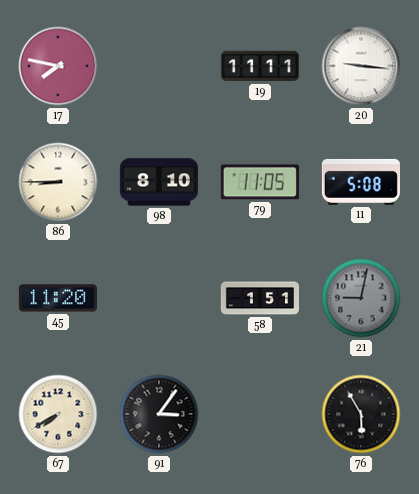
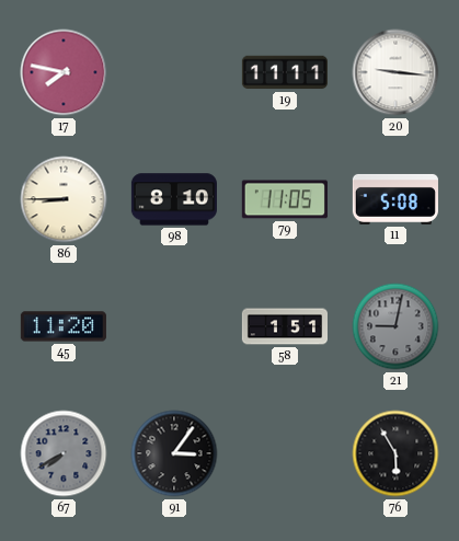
67 dial: cream -> grey (64, 453)
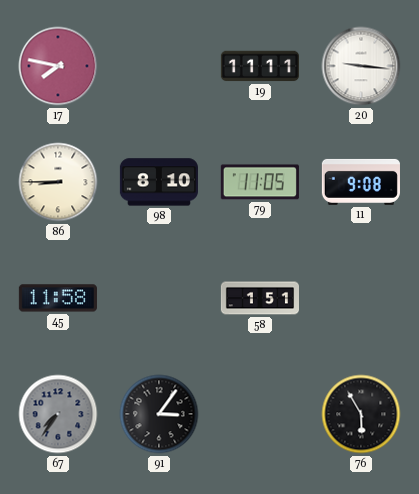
11: 5:08 -> 9:08 (361, 182)
45: 11:20 -> 11:58 (58, 298)
21: 9:02 -> none (395, 326)
67: 7:40 -> 7:36 (58, 414)
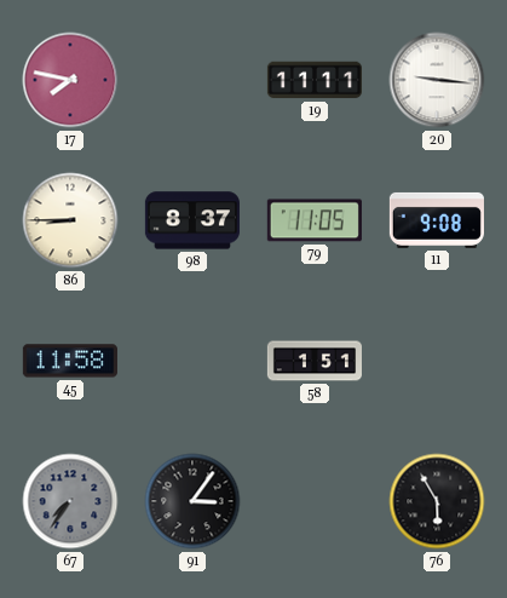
98: 8:10 -> 8:37 (192, 220)
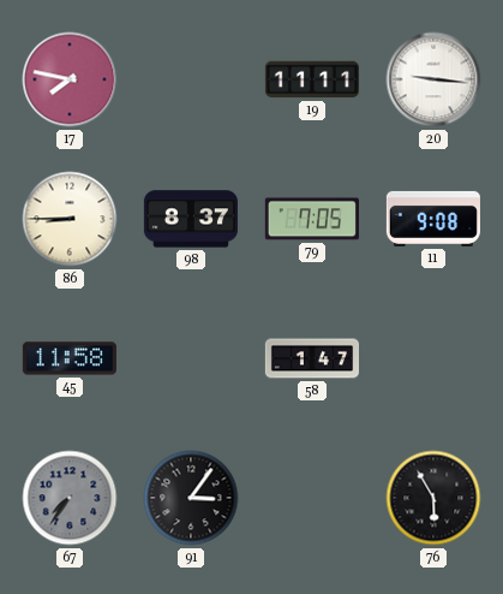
79: 11:05 -> 7:05 (312, 219)
58: 1:51 -> 1:47 (311, 358)
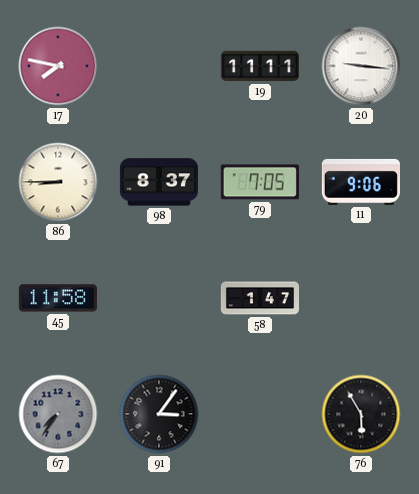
11: 9:08 -> 9:06 (361, 182)
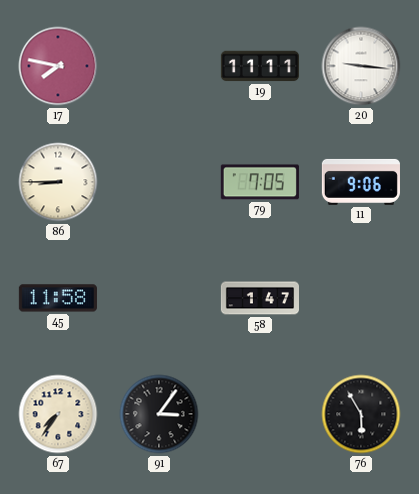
98: 8:37 -> none (159, 182)
67 dial: grey -> cream (58, 414)
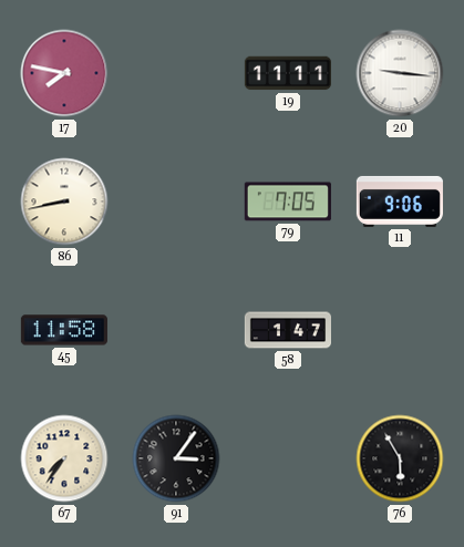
86: 8:45 -> 8:43 (64, 202)
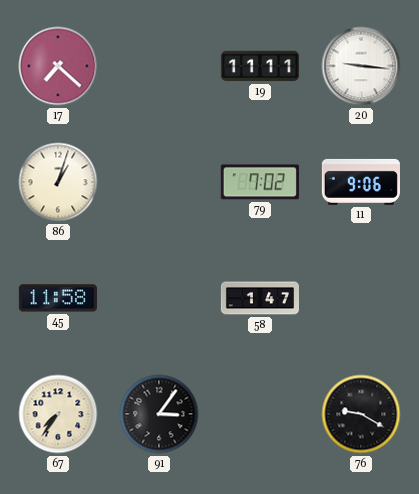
17: 7:47 -> 7:22 (58, 66)
86: 8:43 -> 1:03 (58, 182)
79: 7:05 -> 7:02 (260, 182)
76: 5:55 -> 9:20 (361, 414)
